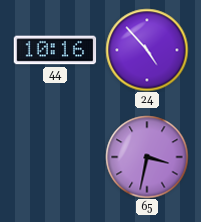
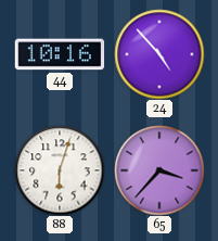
88: none -> 6:03 (60, 170)
65: 3:32 -> 3:37 (159, 170)
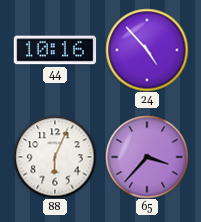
88: 6:03 -> 6:04 (55, 157)
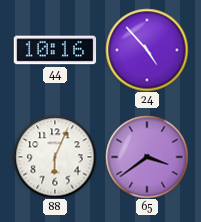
65: 3:37 -> 3:39 (147, 157)
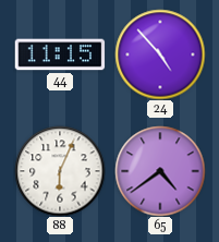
44: 10:16 -> 11:15 (60, 55)
65: 3:39 -> 4:39 (160, 171)
